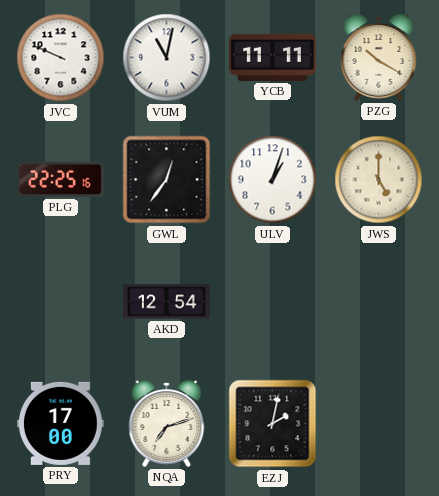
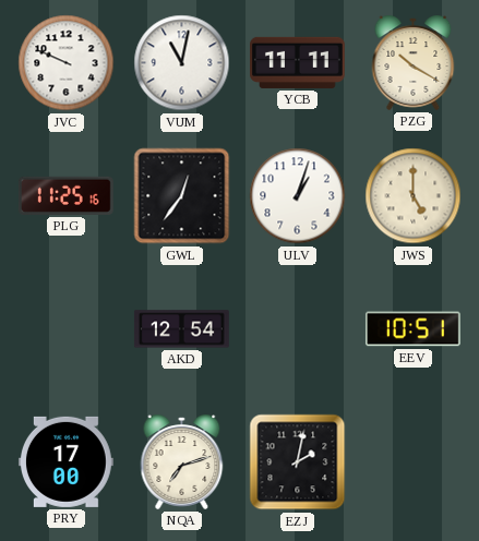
PLG: 22:25 -> 11:25 (65, 195)
EEV: none -> 10:51 (412, 329)
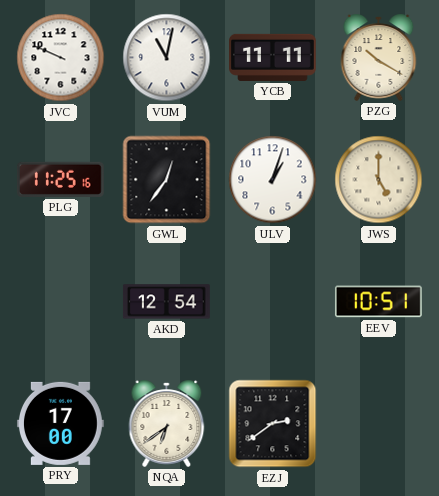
NQA: 7:12 -> 6:39 (167, 423)
EZJ: 2:02 -> 2:39 (273, 424)
